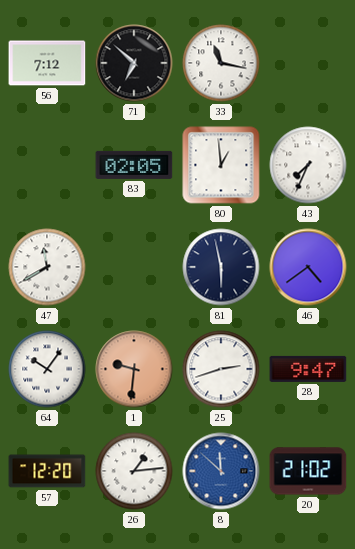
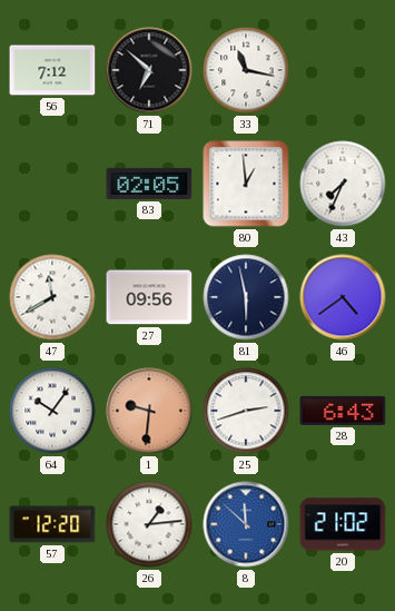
27: none -> 09:56 (149, 297)
28: 9:47 -> 6:43 (343, 411)
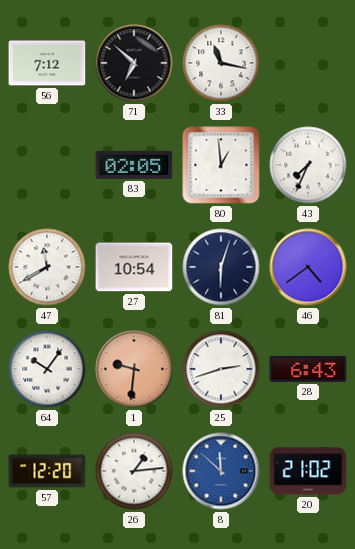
27: 09:56 -> 10:54 (134, 267)
81: 5:58 -> 6:03 (221, 267)
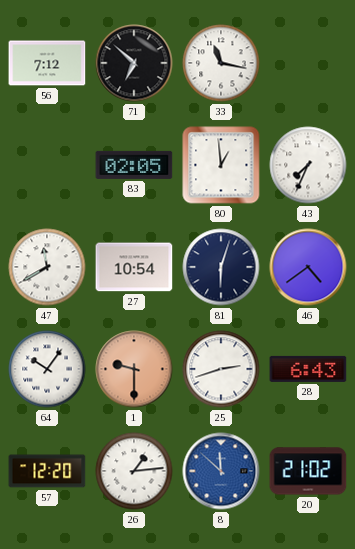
1: 9:31 -> 9:30 (134, 369)
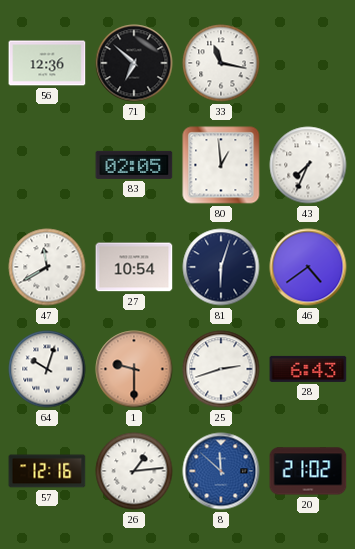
56: 7:12 -> 12:36 (47, 63)
64: 10:06 -> 10:03 (47, 369)
57: 12:20 -> 12:16 (47, 471)
